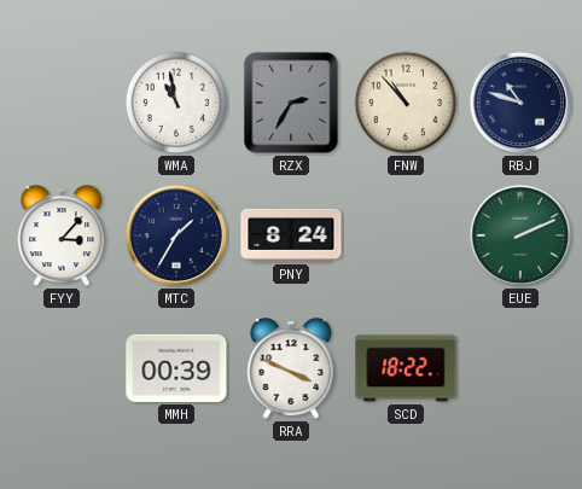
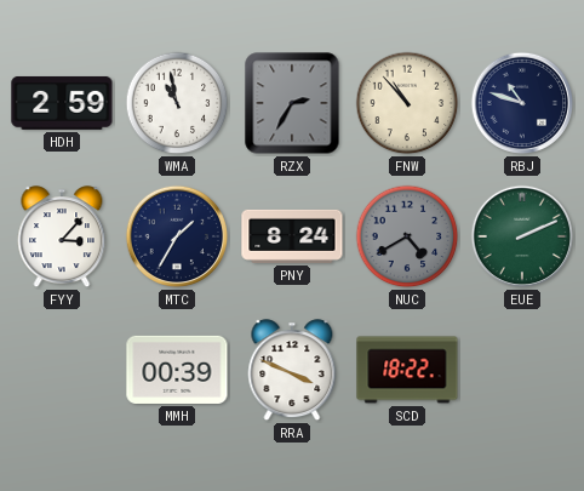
HDH: none -> 2:59 (62, 103)
NUC: none -> 4:40 (407, 236)
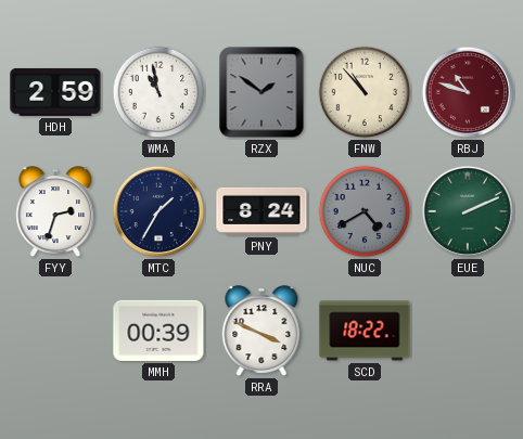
RZX: 2:35 -> 1:51 (261, 92)
RBJ dial: navy -> burgundy (468, 92)
FYY: 3:07 -> 2:33 (55, 212)
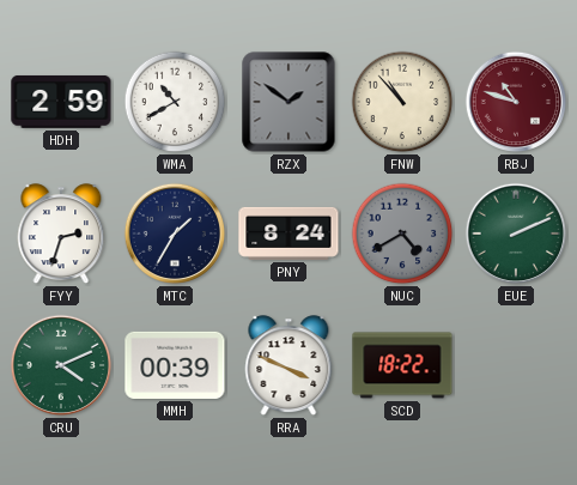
WMA: 10:58 -> 10:40 (175, 102)
CRU: none -> 4:11 (61, 365)
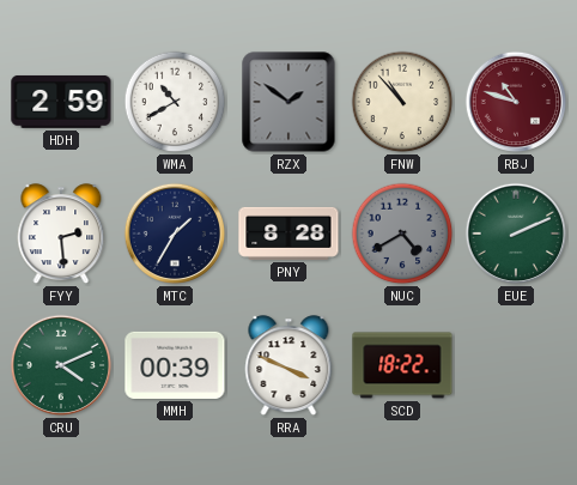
FYY: 2:33 -> 2:29 (61, 235)
PNY: 8:24 -> 8:28 (288, 234)
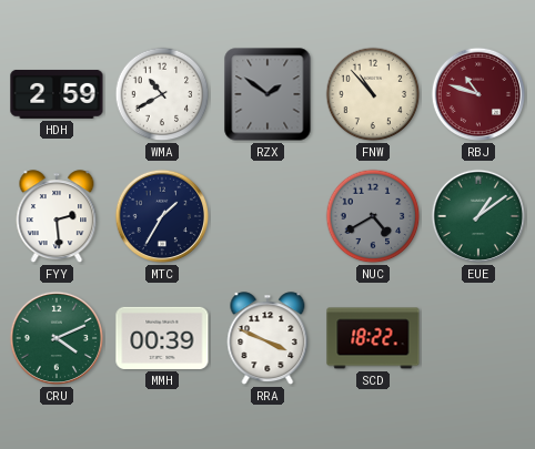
PNY: 8:28 -> none (288, 234)
EUE: 2:11 -> 1:09 (478, 216)
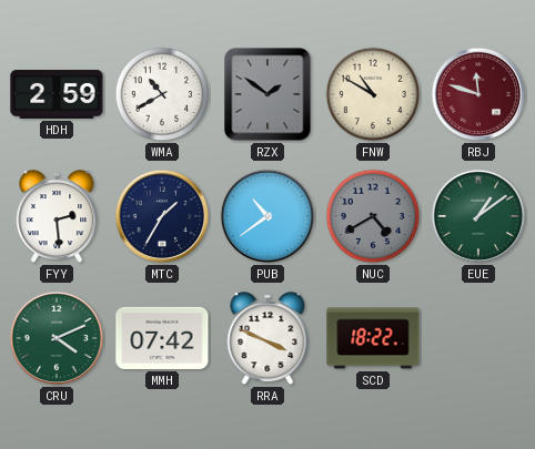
FNW: 10:53 -> 10:50 (373, 94)
RBJ: 10:48 -> 11:48 (478, 94)
PUB: none -> 10:39 (267, 216)
MMH: 00:39 -> 07:42 (162, 338)
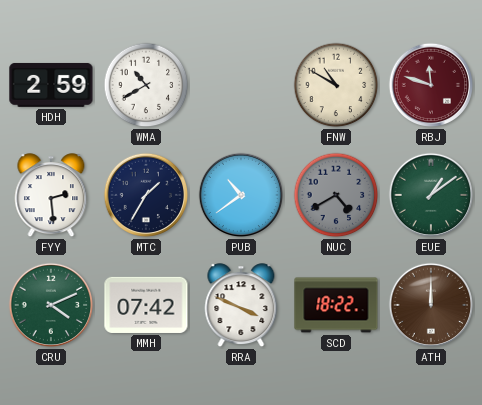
RZX: 1:51 -> none (267, 94)
ATH: none -> 12:00 (431, 305)
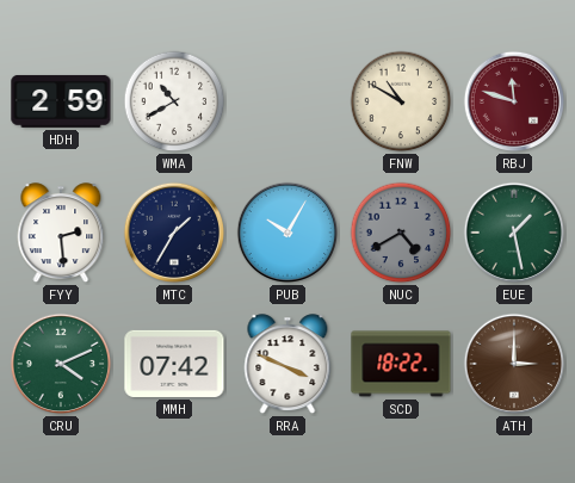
PUB: 10:39 -> 10:05 (287, 233)
EUE: 1:09 -> 1:28 (514, 233)
ATH: 12:00 -> 3:00 (514, 364)
